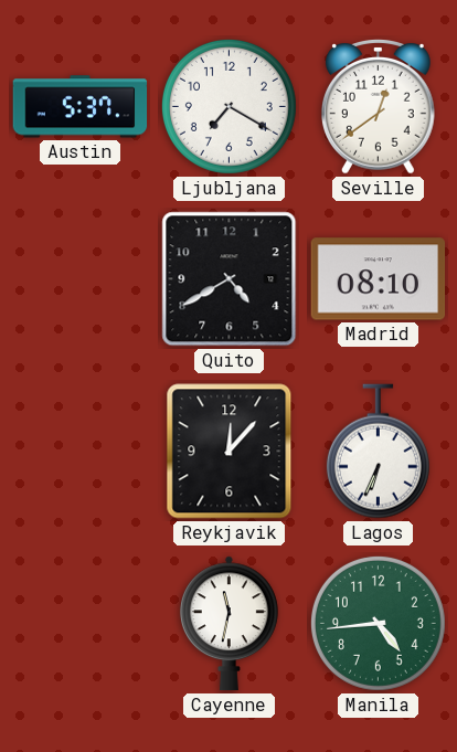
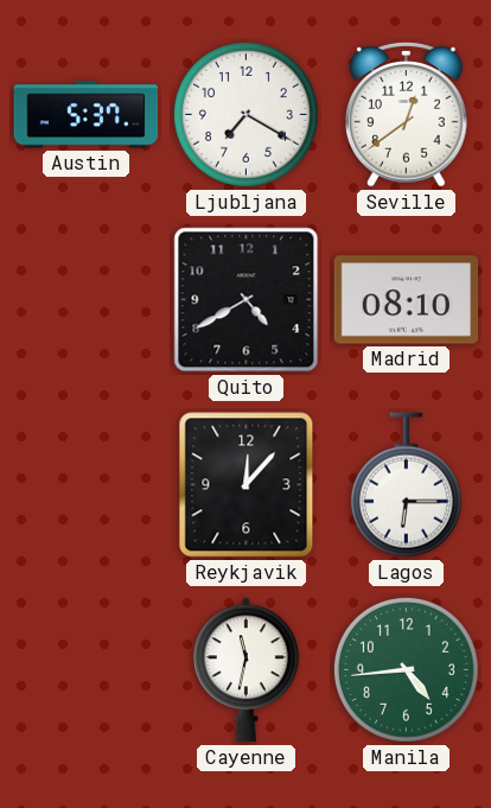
Lagos: 6:34 -> 6:15 (406, 485)
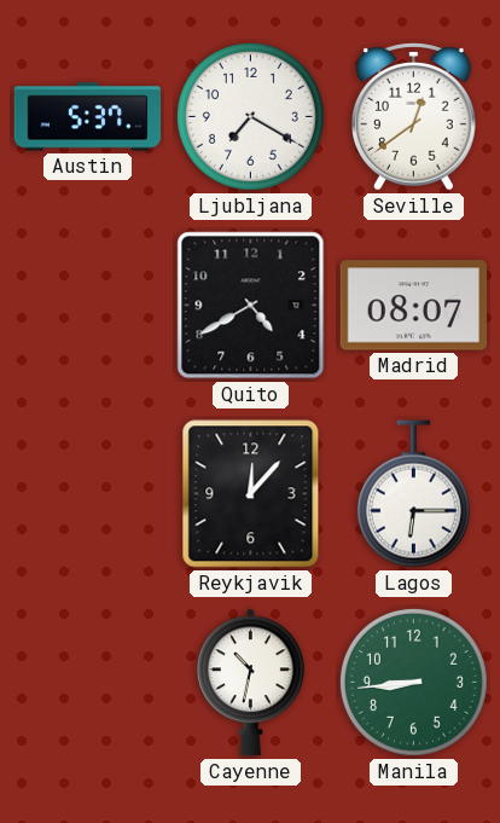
Madrid: 08:10 -> 08:07 (414, 306)
Cayenne: 11:32 -> 10:32 (250, 683)
Manila: 4:44 -> 8:44 (413, 682)
